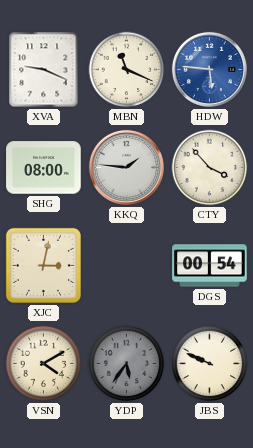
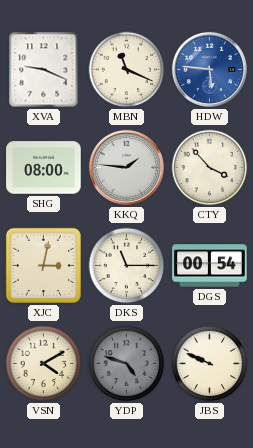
DKS: none -> 11:15 (127, 266)
YDP: 5:36 -> 4:48 (127, 364)
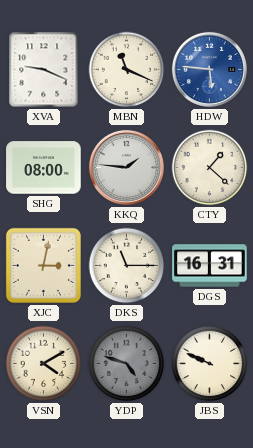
CTY: 3:53 -> 1:22 (210, 168)
DGS: 00:54 -> 16:31 (210, 266)
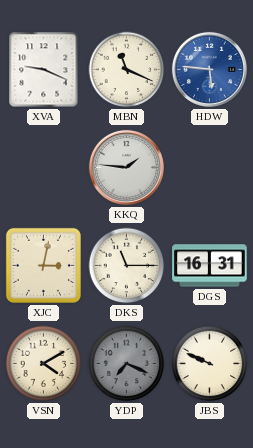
SHG: 08:00 -> none (44, 168)
CTY: 1:22 -> none (210, 168)
YDP: 4:48 -> 7:19 (127, 364)
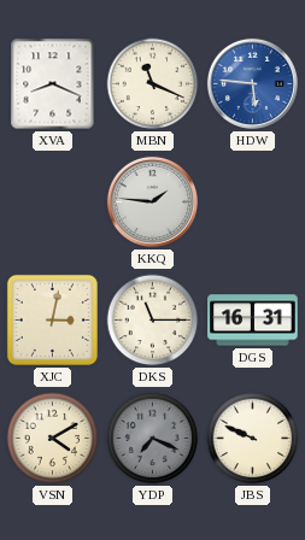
XVA: 9:19 -> 8:19 (53, 84)
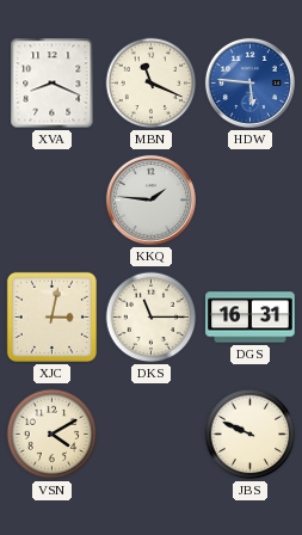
YDP: 7:19 -> none (153, 439)
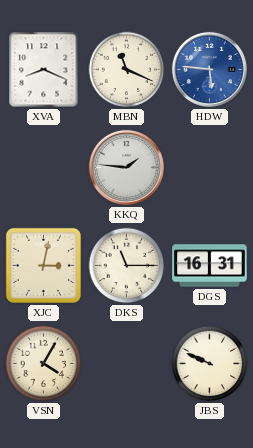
VSN: 4:10 -> 4:05 (44, 364)
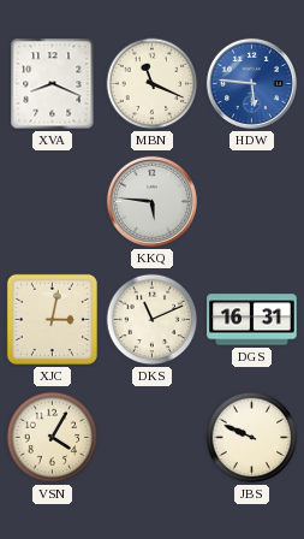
KKQ: 1:46 -> 5:46 (151, 201)
DKS: 11:15 -> 11:11 (153, 320)
